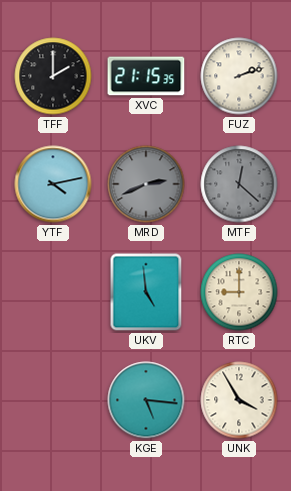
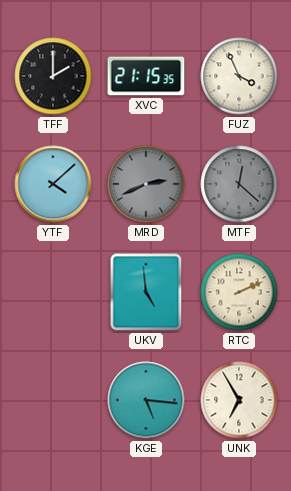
FUZ: 2:12 -> 3:56 (239, 76)
YTF: 4:13 -> 4:08 (53, 184)
RTC: 9:00 -> 2:11 (239, 292)
UNK: 3:55 -> 6:55 (239, 400)
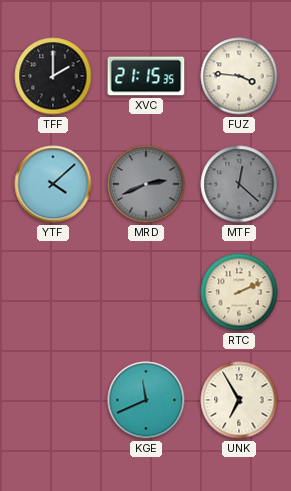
FUZ: 3:56 -> 3:46 (239, 76)
UKV: 4:59 -> none (146, 292)
KGE: 5:16 -> 11:41 (146, 400)
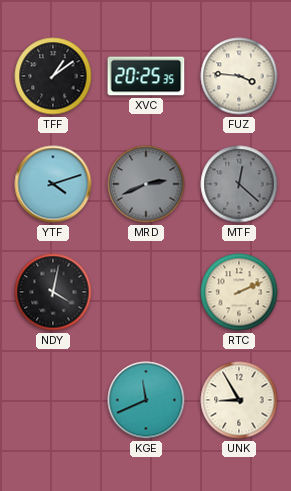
TFF: 2:00 -> 1:09 (53, 76)
XVC: 21:15 -> 20:25 (146, 76)
YTF: 4:08 -> 4:12 (53, 184)
NDY: none -> 4:02 (53, 292)
UNK: 6:55 -> 8:55 (239, 400)
